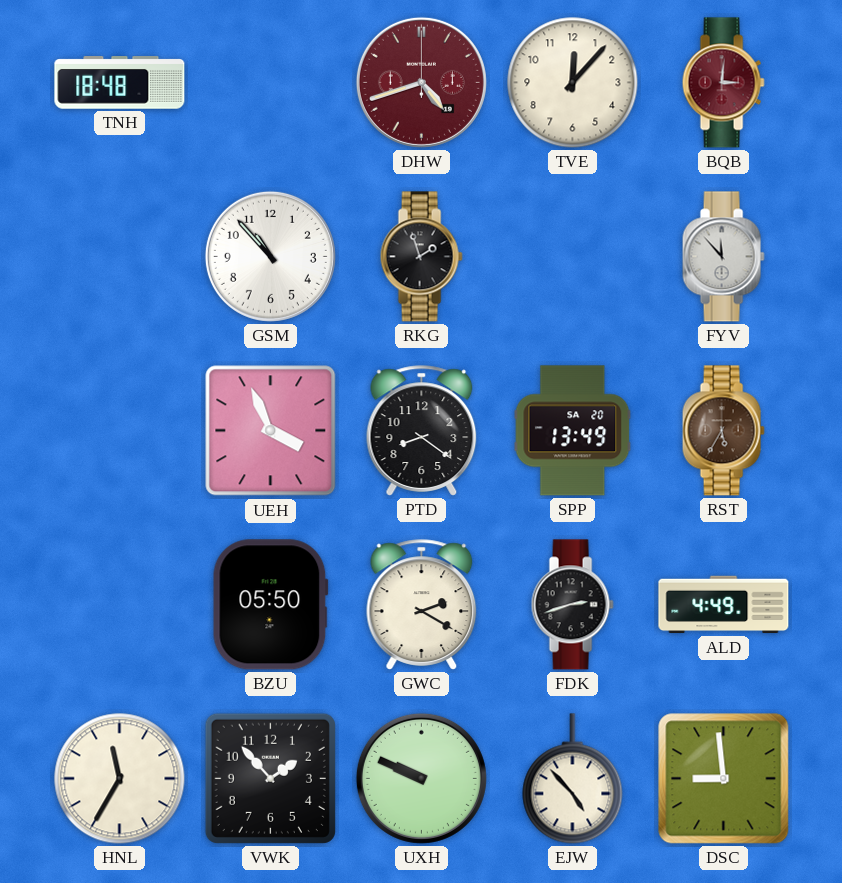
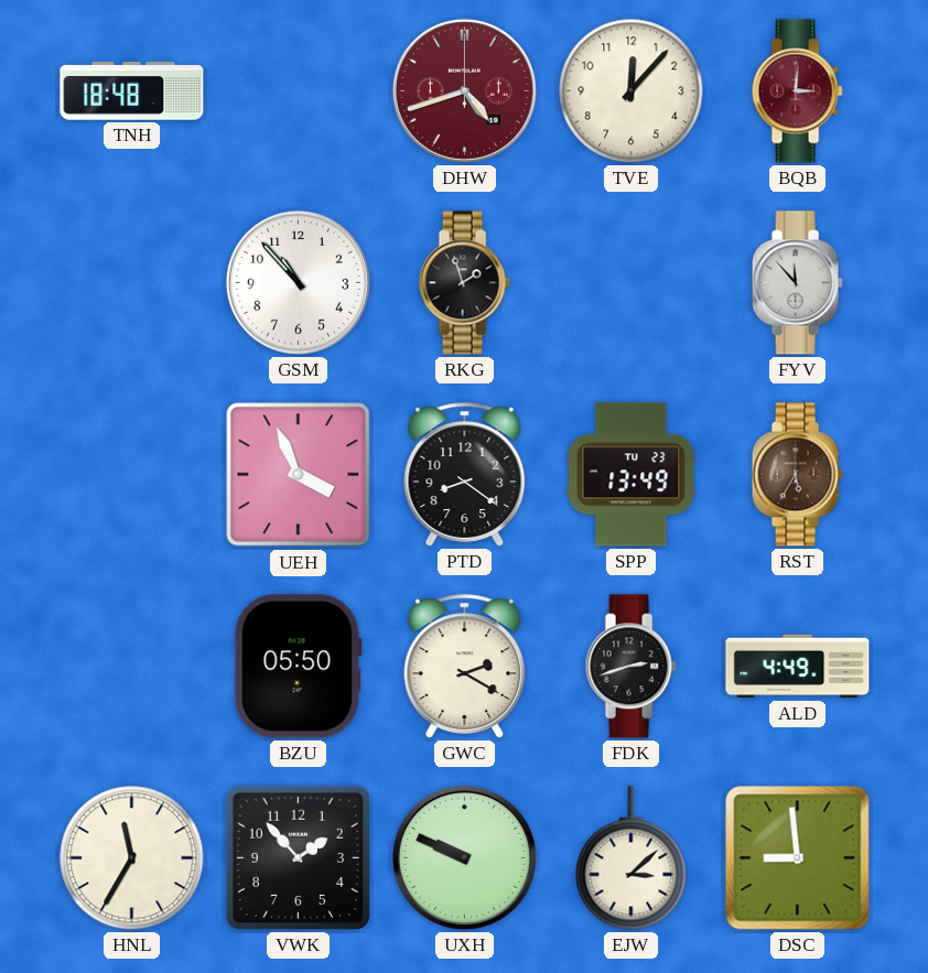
SPP date: SA 20 -> TU 23 (632, 475)
EJW: 4:53 -> 3:08 (632, 858)
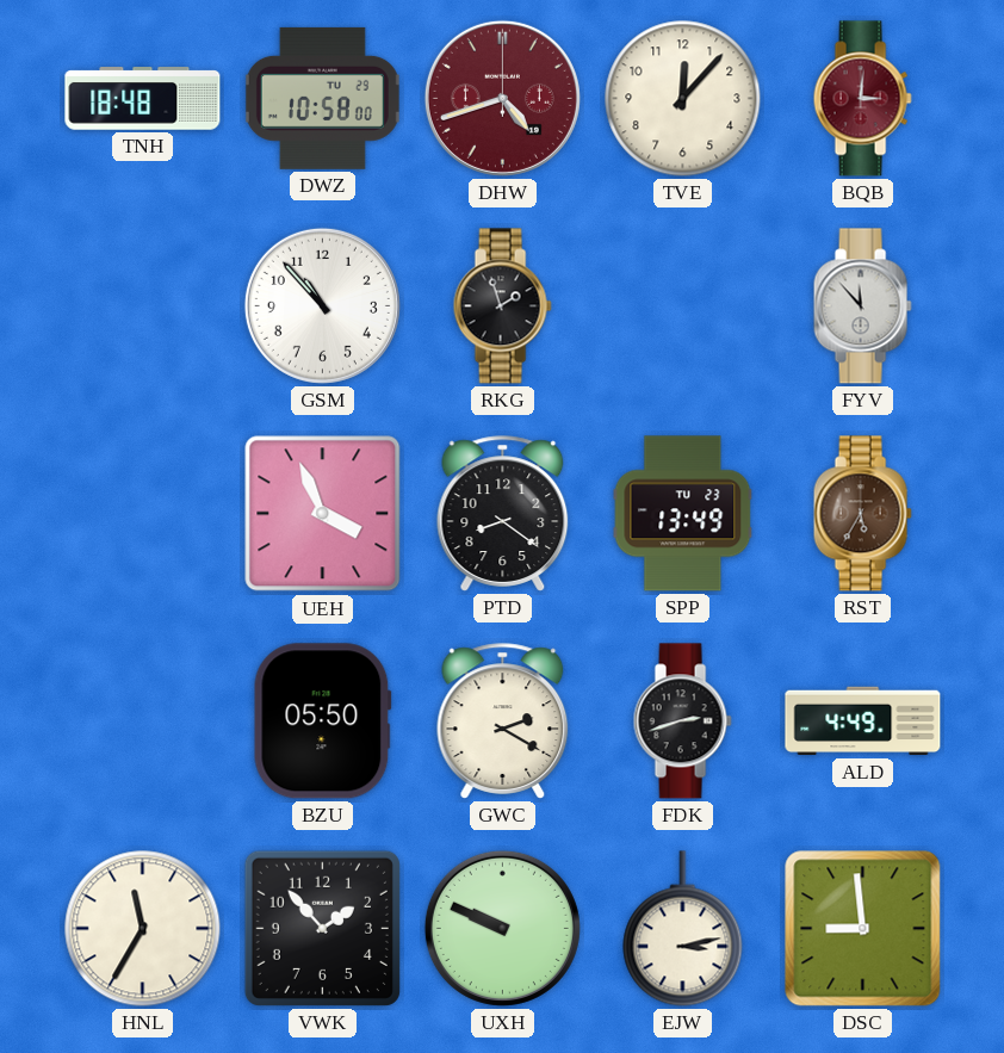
DWZ: none -> 10:58 (322, 98)
EJW: 3:08 -> 3:13 (683, 929)
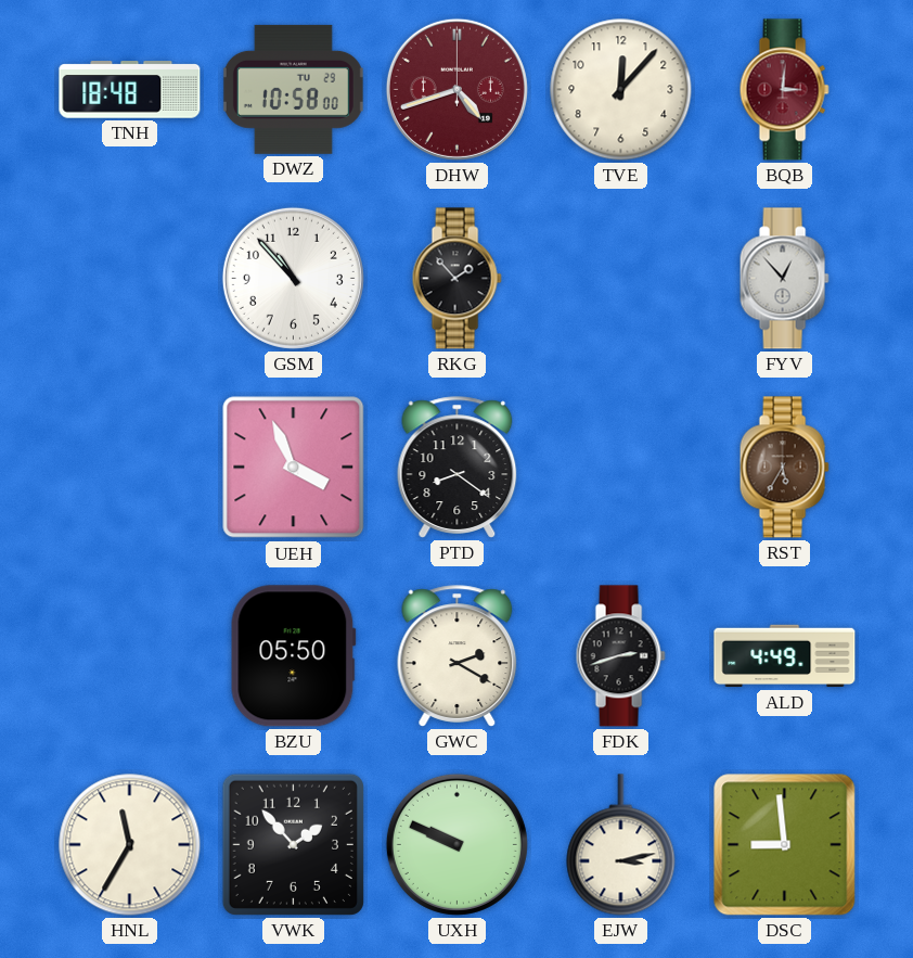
RKG: 1:57 -> 1:53 (456, 279)
FYV: 11:53 -> 12:53 (784, 279)
SPP: 13:49 -> none (683, 514)
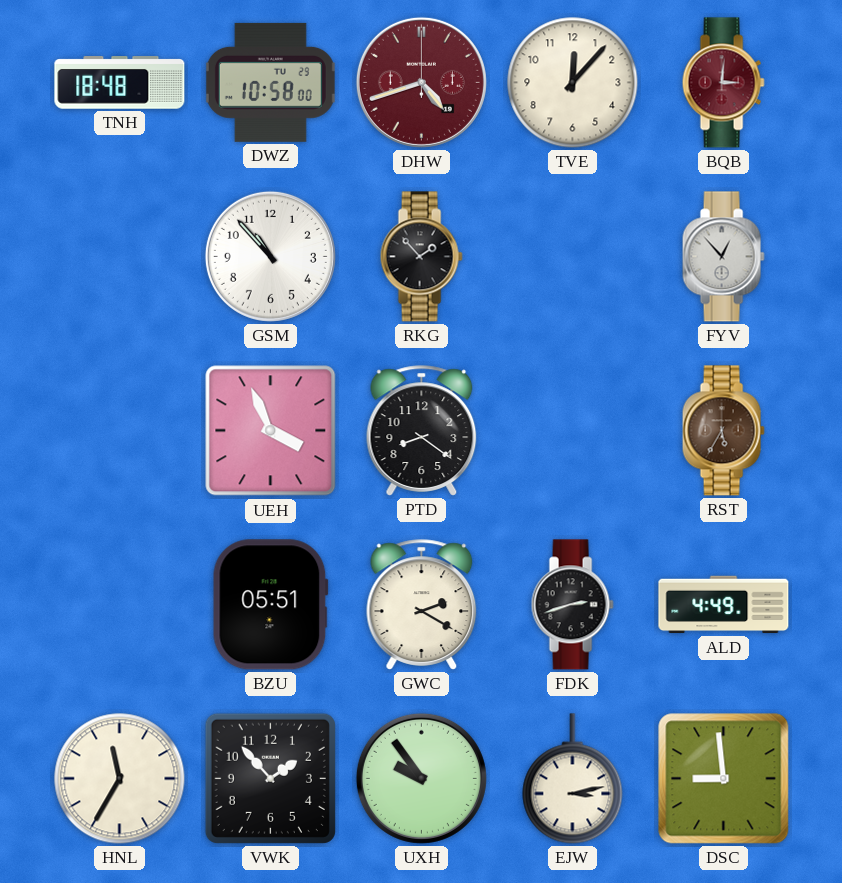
BZU: 05:50 -> 05:51 (270, 605)
UXH: 9:49 -> 9:54 (421, 778)
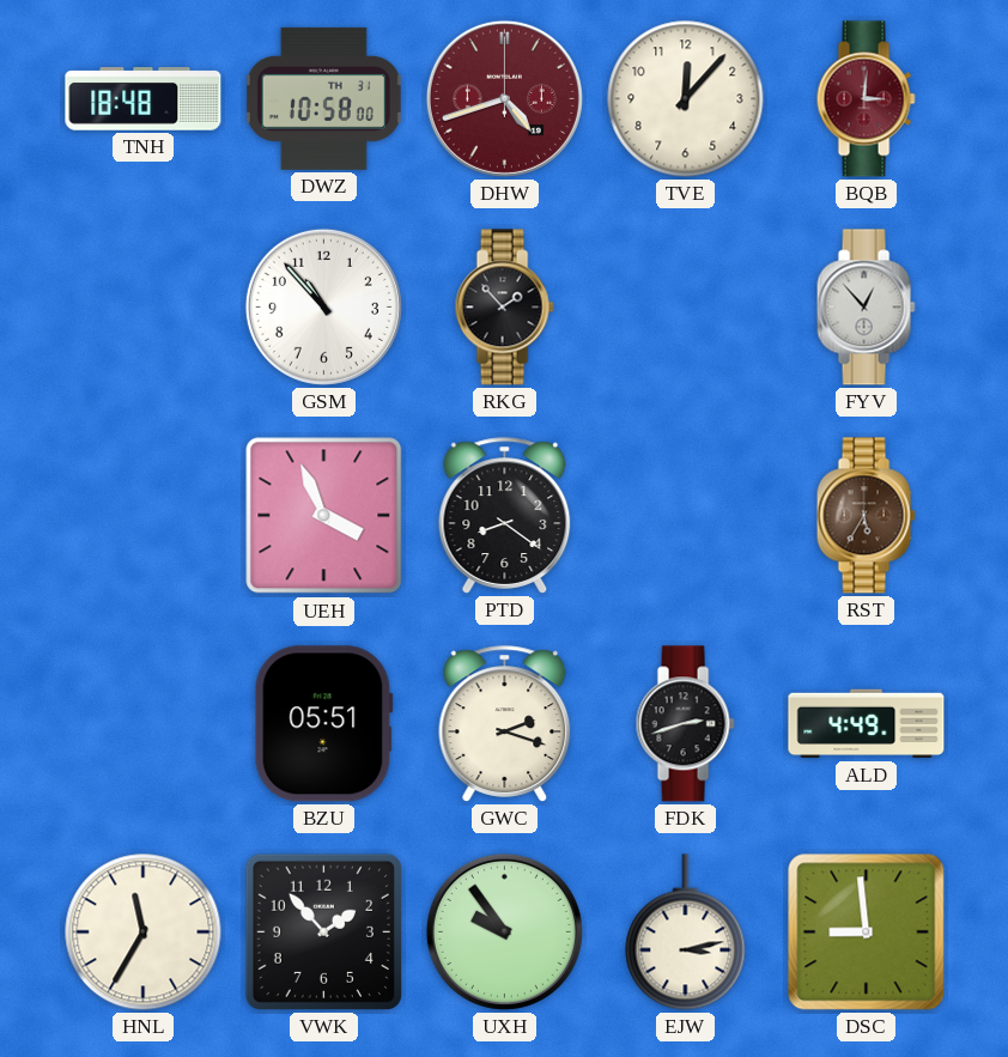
DWZ date: TU 29 -> TH 31 (323, 98)
GWC: 2:20 -> 2:18 (505, 724)
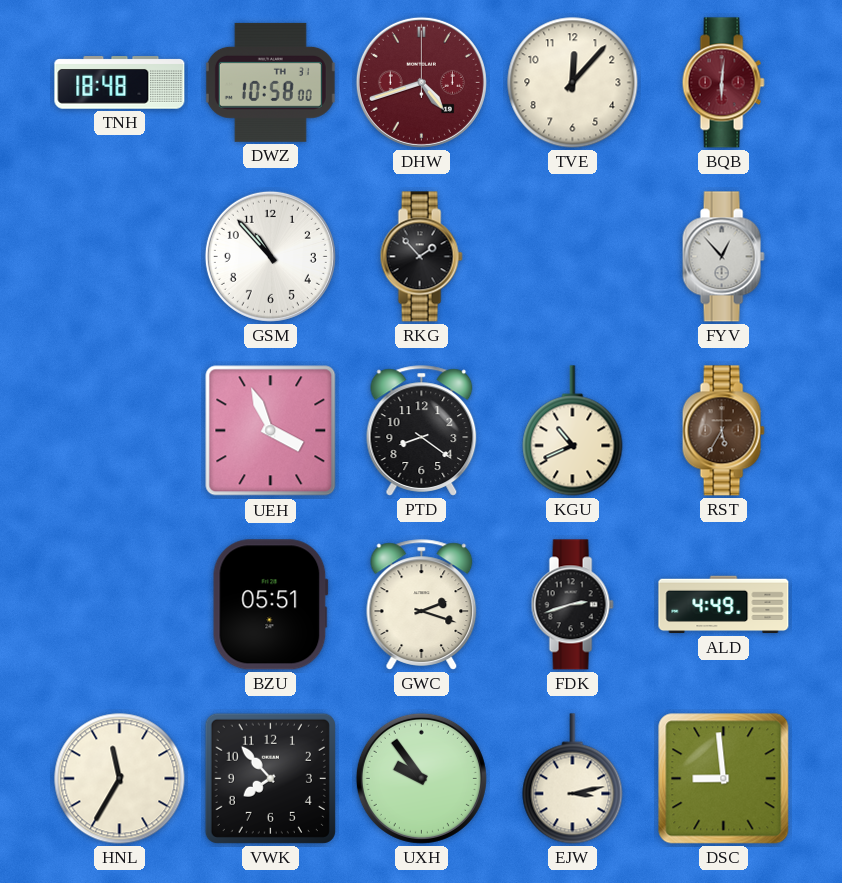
BQB: 3:01 -> 6:01 (723, 83)
KGU: none -> 10:41 (573, 431)
VWK: 1:53 -> 7:53 (270, 778)
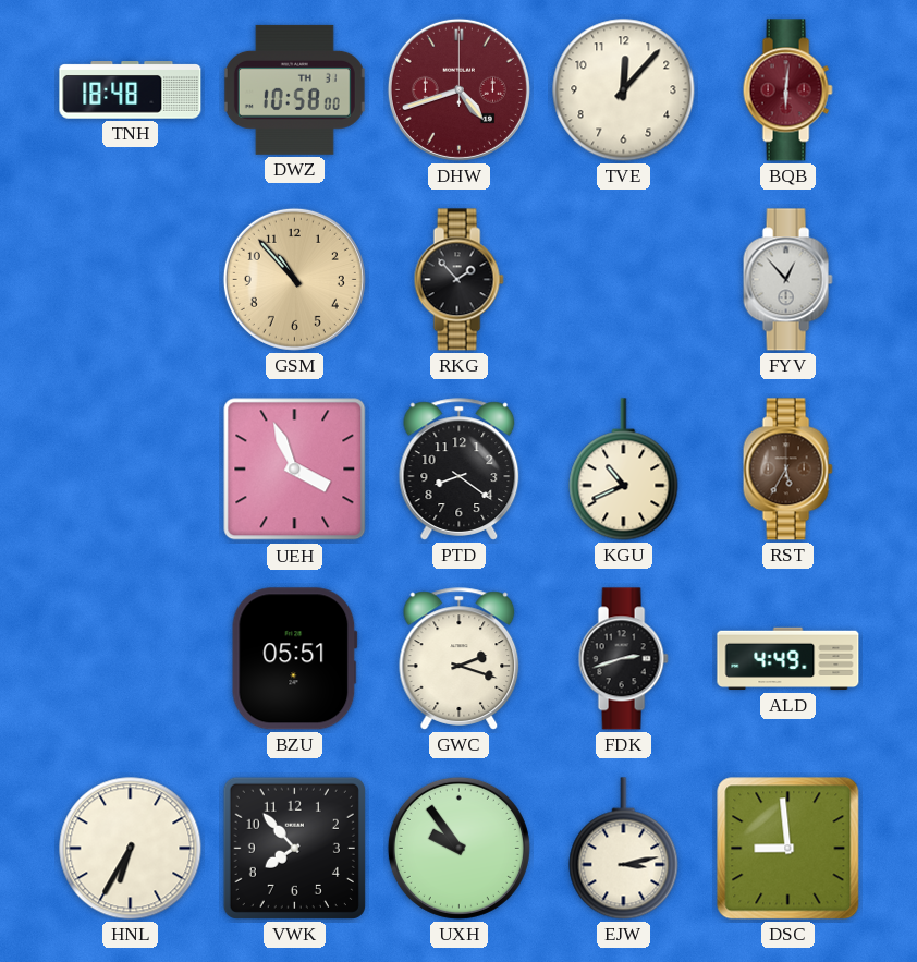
GSM dial: white -> champagne (294, 279)
HNL: 11:35 -> 6:35 (131, 849)
